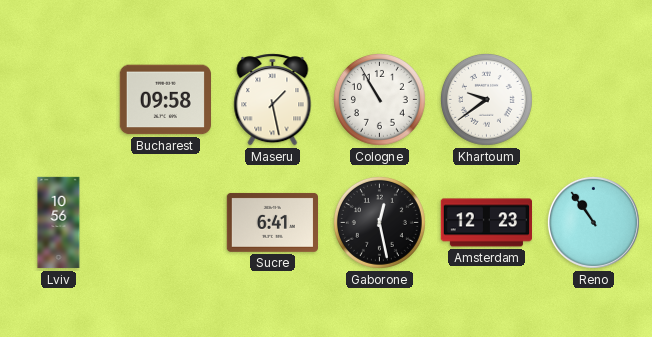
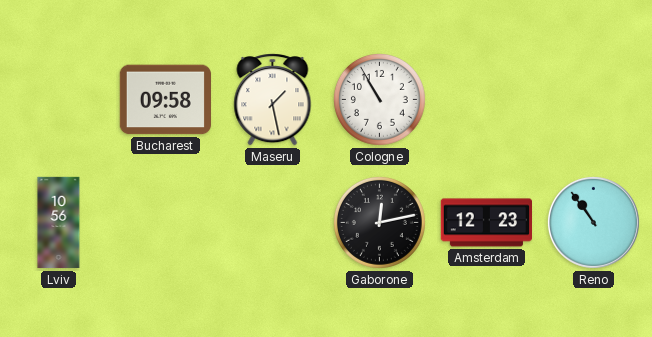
Khartoum: 9:39 -> none (486, 99)
Sucre: 6:41 -> none (272, 222)
Gaborone: 12:28 -> 12:13 (379, 222)
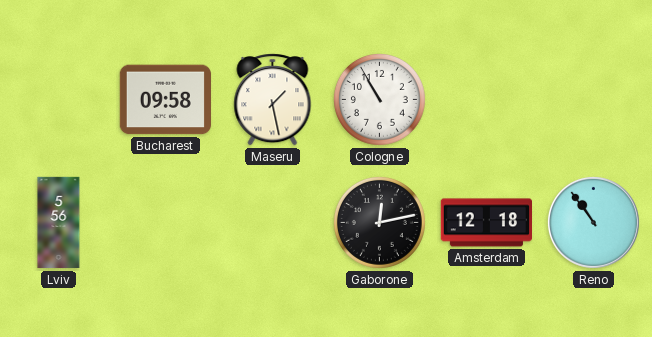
Lviv: 10:56 -> 5:56 (59, 223)
Amsterdam: 12:23 -> 12:18 (486, 223)
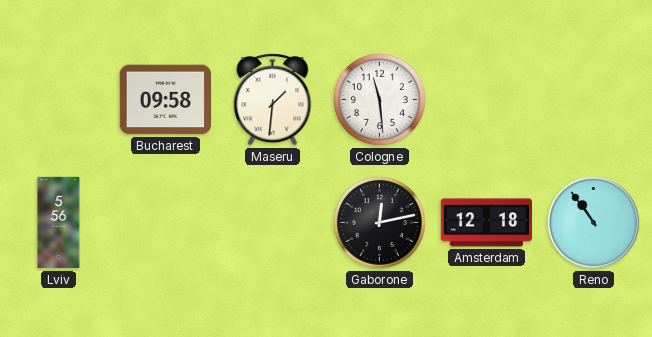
Maseru: 1:28 -> 1:31 (273, 100)
Cologne: 10:55 -> 11:29 (379, 99)
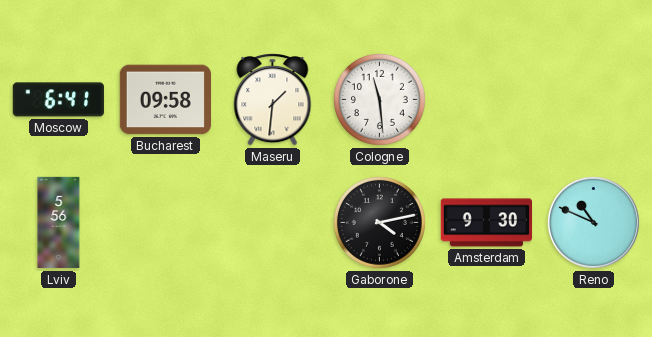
Moscow: none -> 6:41 (58, 100)
Gaborone: 12:13 -> 4:13 (379, 222)
Amsterdam: 12:18 -> 9:30 (486, 223)
Reno: 10:54 -> 10:49 (593, 222)
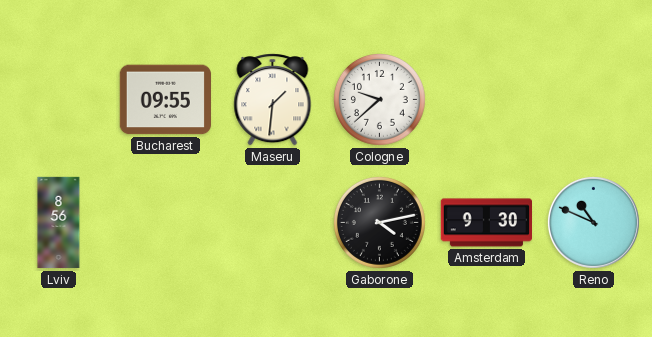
Moscow: 6:41 -> none (58, 100)
Bucharest: 09:58 -> 09:55 (165, 100)
Cologne: 11:29 -> 9:38 (379, 99)
Lviv: 5:56 -> 8:56 (59, 223)
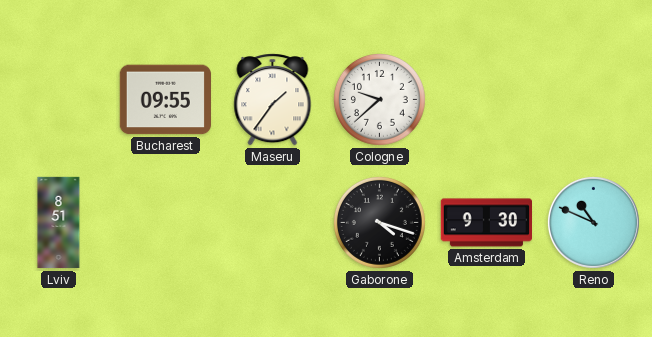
Maseru: 1:31 -> 1:36 (273, 100)
Lviv: 8:56 -> 8:51 (59, 223)
Gaborone: 4:13 -> 4:18 (379, 222)
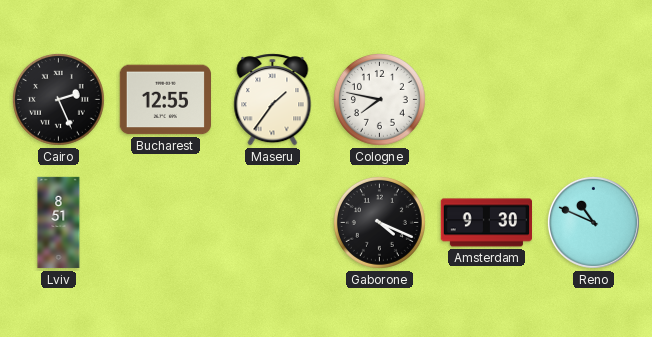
Cairo: none -> 2:26 (58, 99)
Bucharest: 09:55 -> 12:55 (165, 100)
Cologne: 9:38 -> 7:47 (379, 99)
Gaborone: 4:18 -> 4:19 (379, 222)
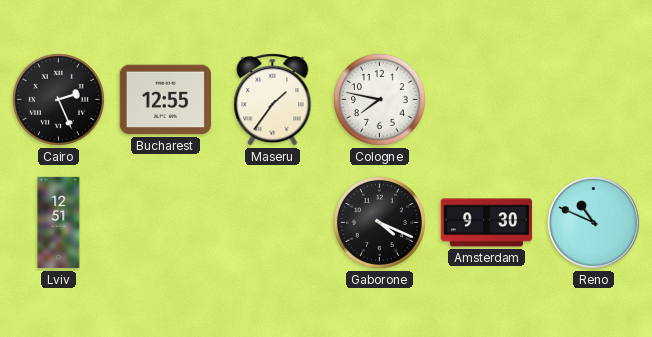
Lviv: 8:51 -> 12:51 (59, 223)
